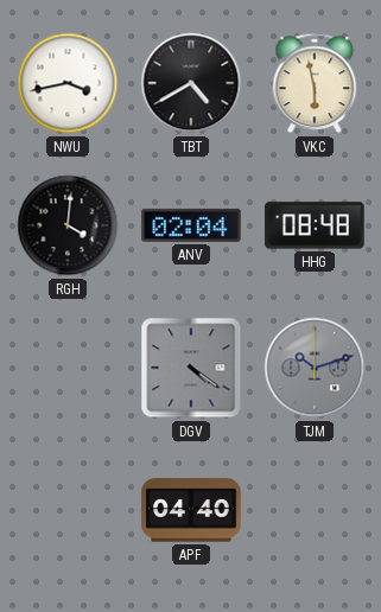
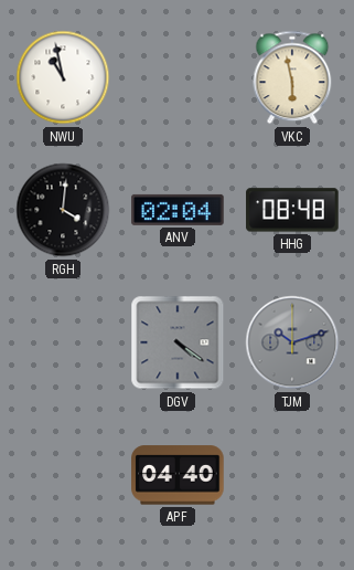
NWU: 3:43 -> 10:58 (63, 77)
TBT: 4:40 -> none (191, 83)
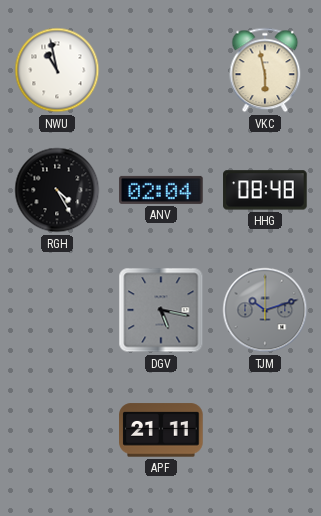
RGH: 4:01 -> 4:25 (57, 190)
DGV: 4:21 -> 5:17 (161, 310)
APF: 04:40 -> 21:11 (161, 430)
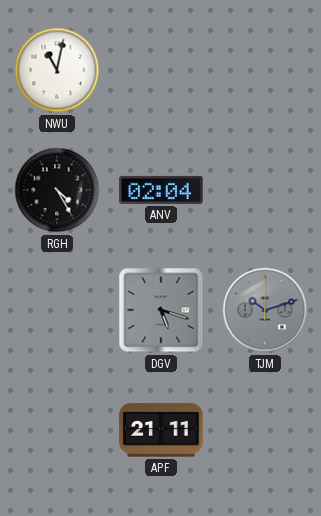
NWU: 10:58 -> 11:02 (57, 70)
VKC: 5:58 -> none (265, 70)
HHG: 08:48 -> none (265, 190)
DGV: 5:17 -> 5:18 (161, 310)
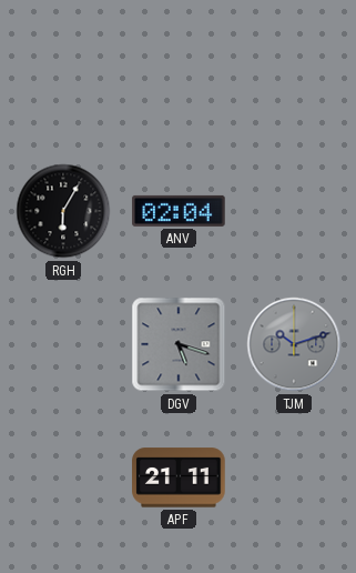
NWU: 11:02 -> none (57, 70)
RGH: 4:25 -> 6:05 (63, 211)
